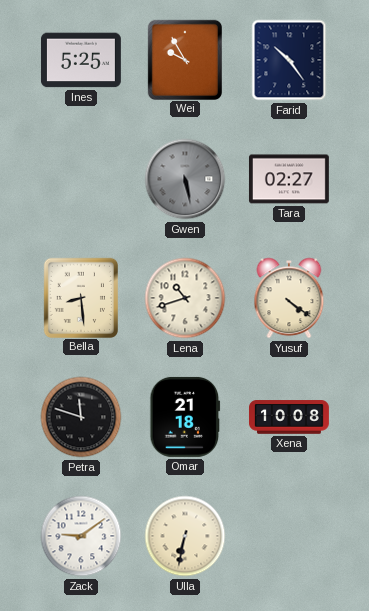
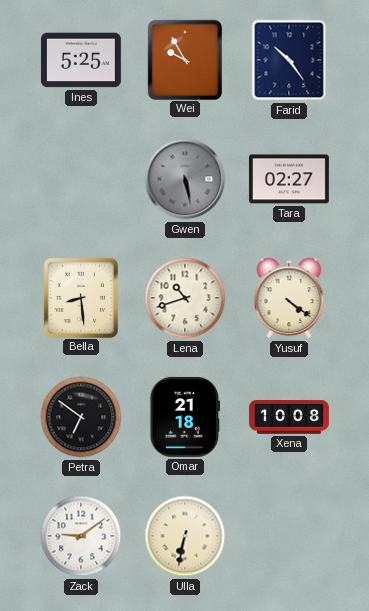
Petra: 11:48 -> 6:51 (81, 417)
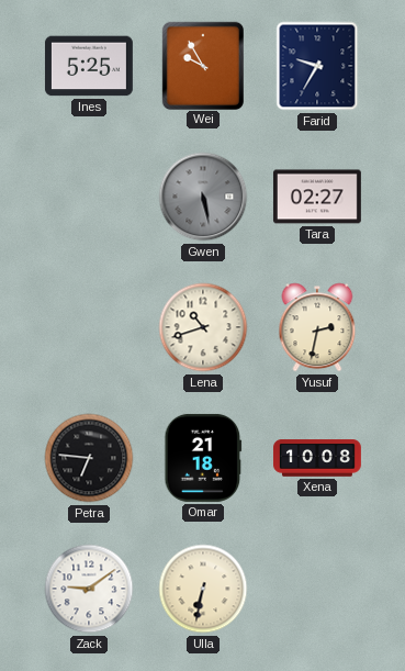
Farid: 10:24 -> 9:35 (317, 66)
Bella: 8:29 -> none (80, 297)
Yusuf: 4:21 -> 2:32 (317, 327)
Petra: 6:51 -> 6:46 (89, 458)
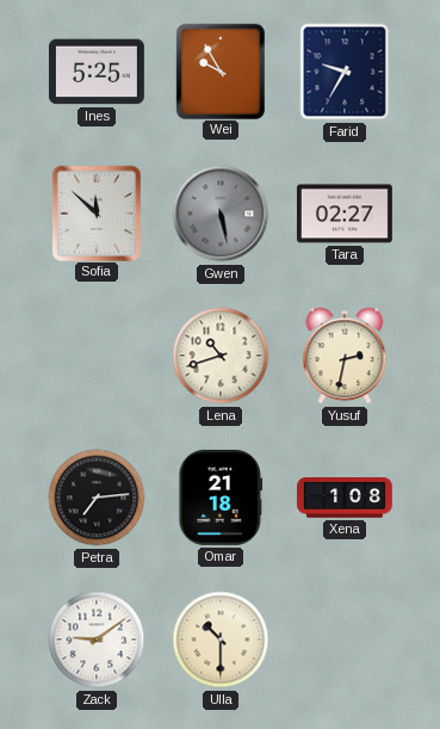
Sofia: none -> 11:52 (95, 212)
Petra: 6:46 -> 7:14 (97, 498)
Xena: 10:08 -> 1:08 (345, 498)
Ulla: 6:32 -> 10:30 (221, 640)
